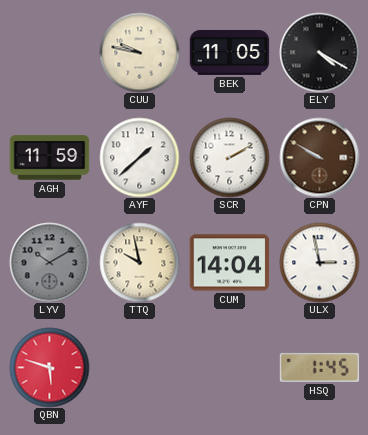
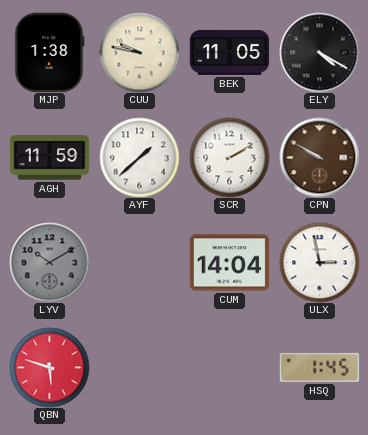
MJP: none -> 1:38 (50, 52)
TTQ: 9:58 -> none (139, 262)
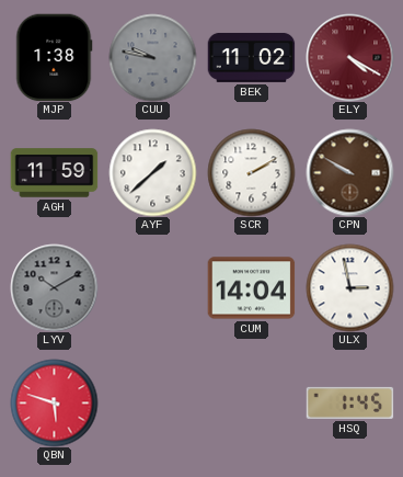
CUU dial: cream -> grey (152, 57)
BEK: 11:05 -> 11:02 (251, 57)
ELY dial: black -> burgundy (349, 57)
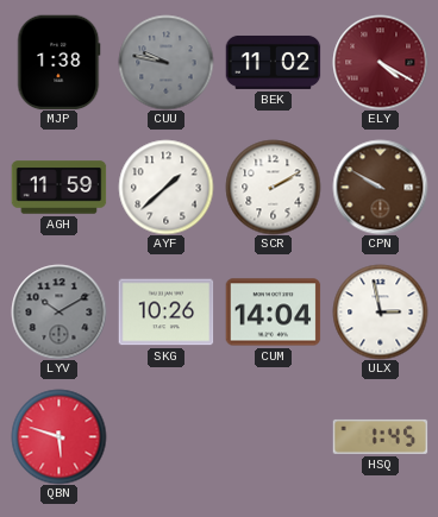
SKG: none -> 10:26 (165, 313)
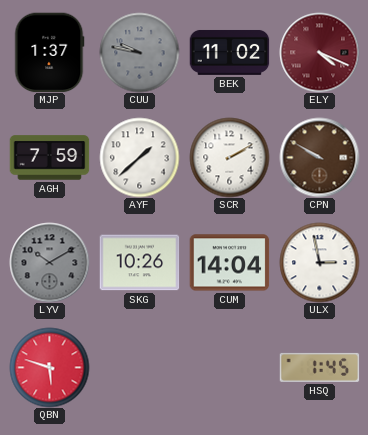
MJP: 1:38 -> 1:37 (50, 52)
ELY: 4:20 -> 4:19 (319, 52)
AGH: 11:59 -> 7:59 (49, 158)
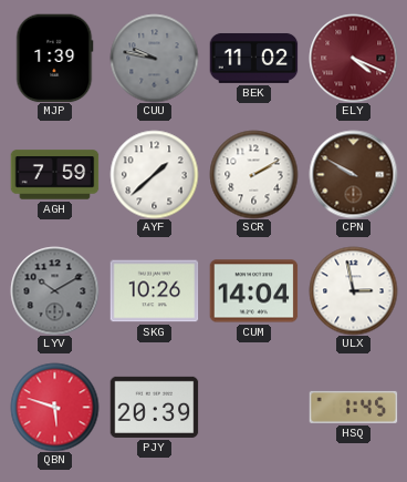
MJP: 1:37 -> 1:39 (55, 58)
PJY: none -> 20:39 (154, 407)
